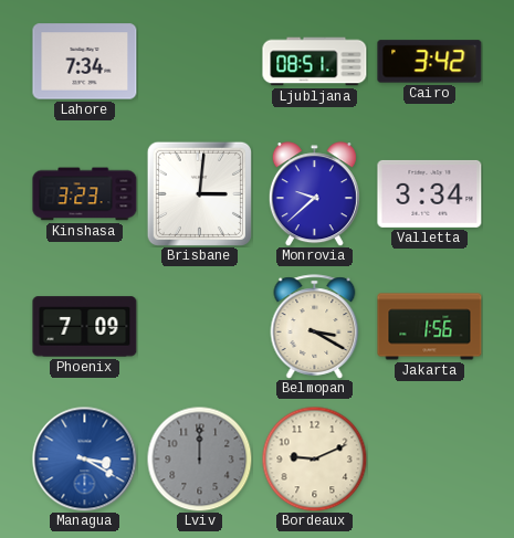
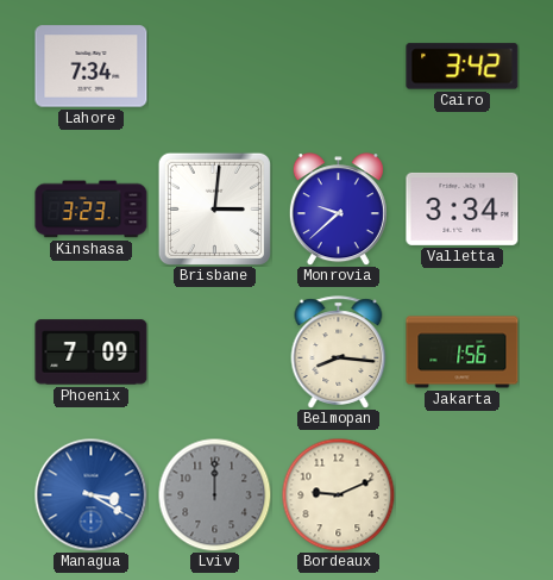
Ljubljana: 08:51 -> none (315, 62)
Belmopan: 3:20 -> 8:16 (339, 353)
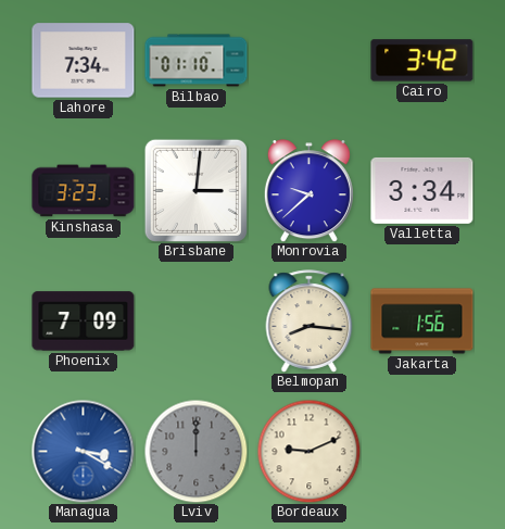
Bilbao: none -> 01:10 (197, 61)
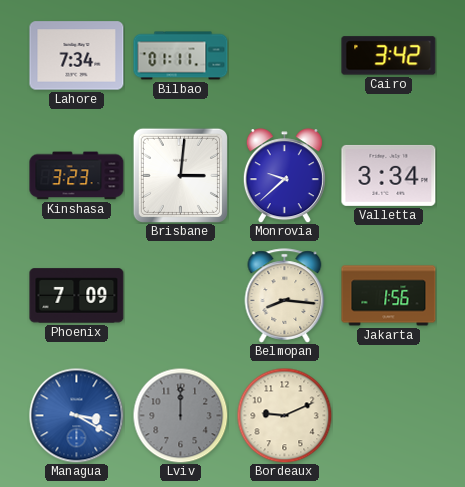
Bilbao: 01:10 -> 01:11 (181, 56)
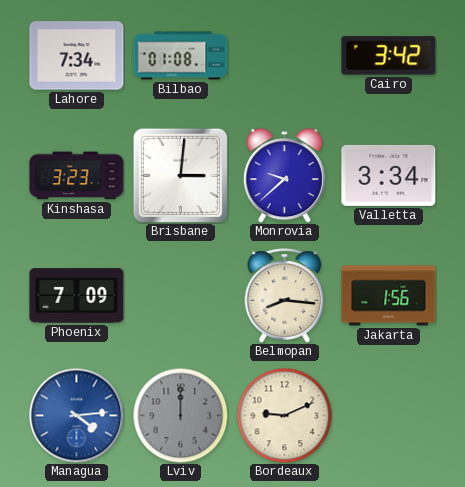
Bilbao: 01:11 -> 01:08 (181, 56)
Managua: 3:20 -> 4:14 (76, 415)
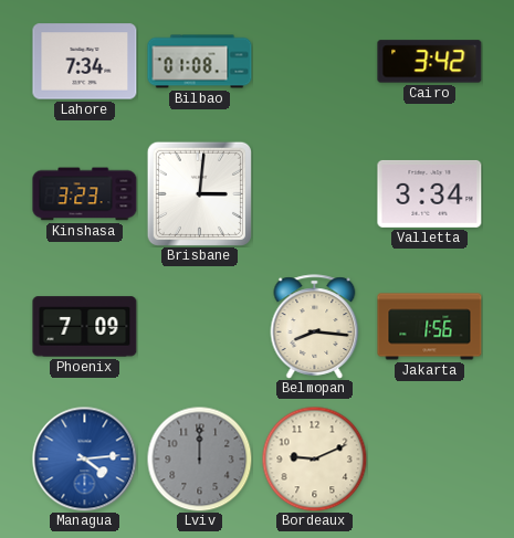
Monrovia: 9:38 -> none (284, 176)
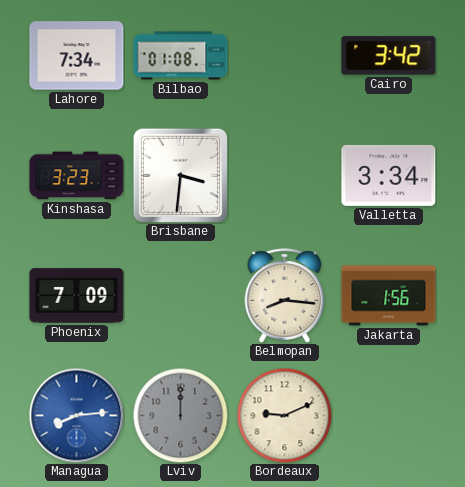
Brisbane: 3:01 -> 3:31 (180, 175)
Managua: 4:14 -> 8:14 (76, 415)
